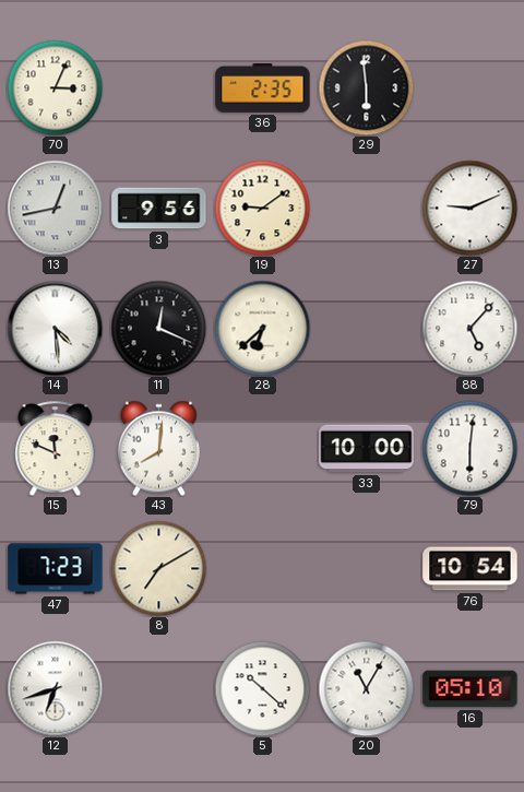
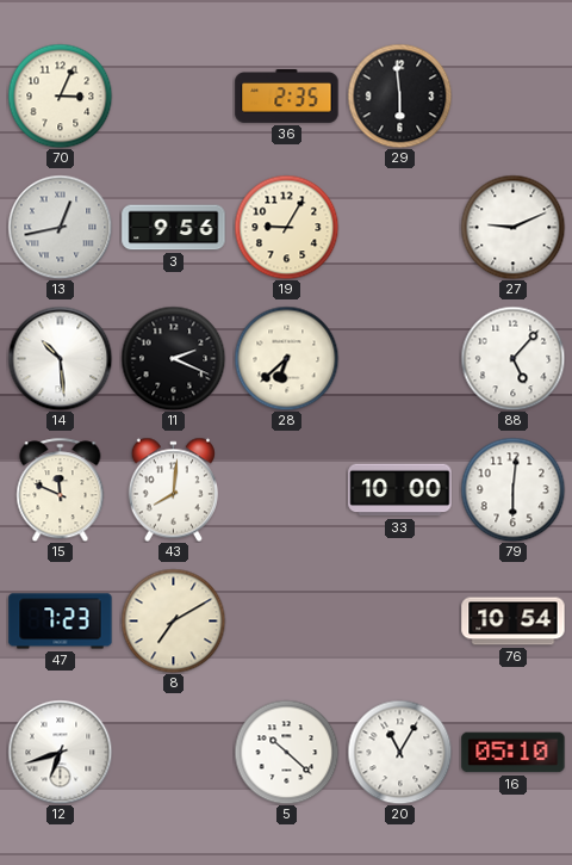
19: 9:09 -> 9:05 (286, 227)
14: 4:29 -> 10:29 (60, 358)
11: 12:19 -> 2:19 (173, 358)
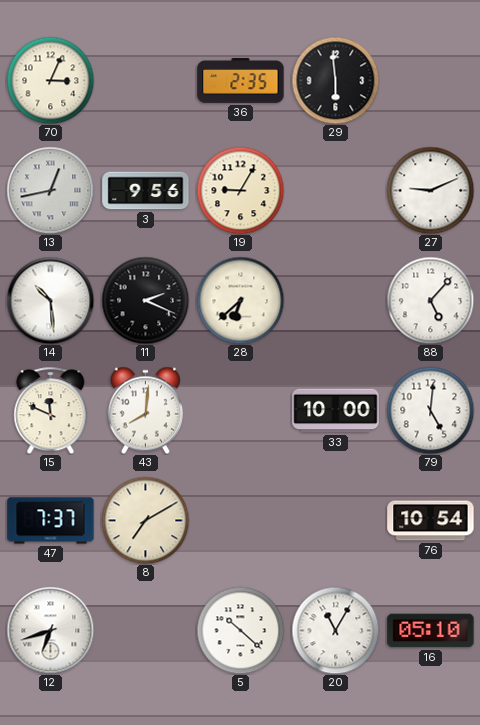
79: 6:01 -> 5:01 (430, 410)
47: 7:23 -> 7:37 (51, 521)
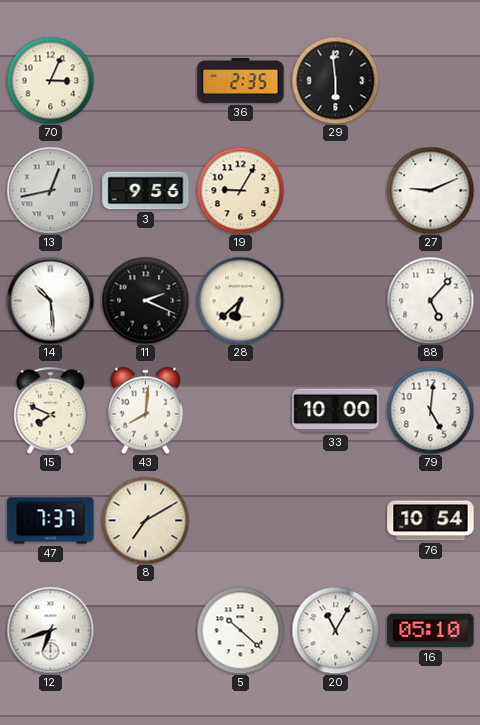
15: 11:49 -> 7:49 (51, 410)
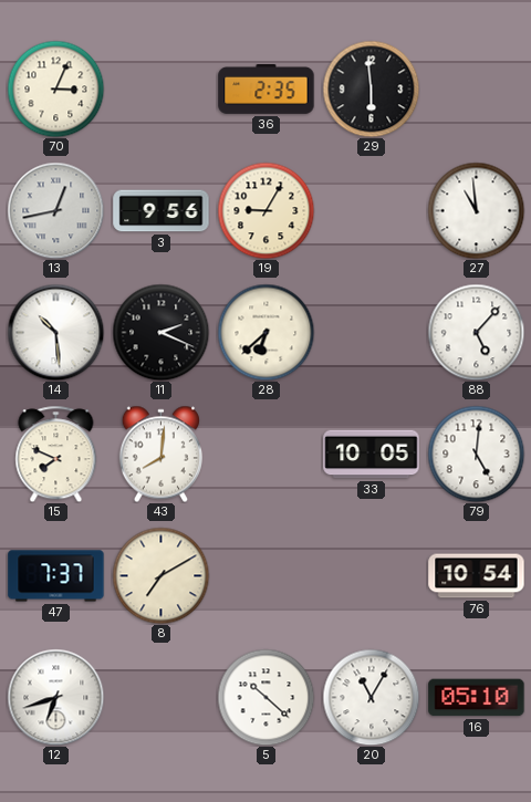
27: 9:11 -> 10:59 (476, 210)
33: 10:00 -> 10:05 (372, 455)
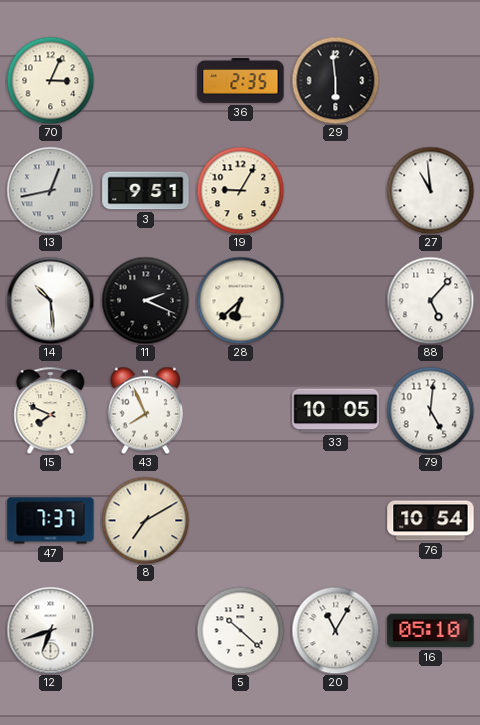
3: 9:56 -> 9:51 (146, 191)
43: 8:01 -> 7:56 (145, 410)
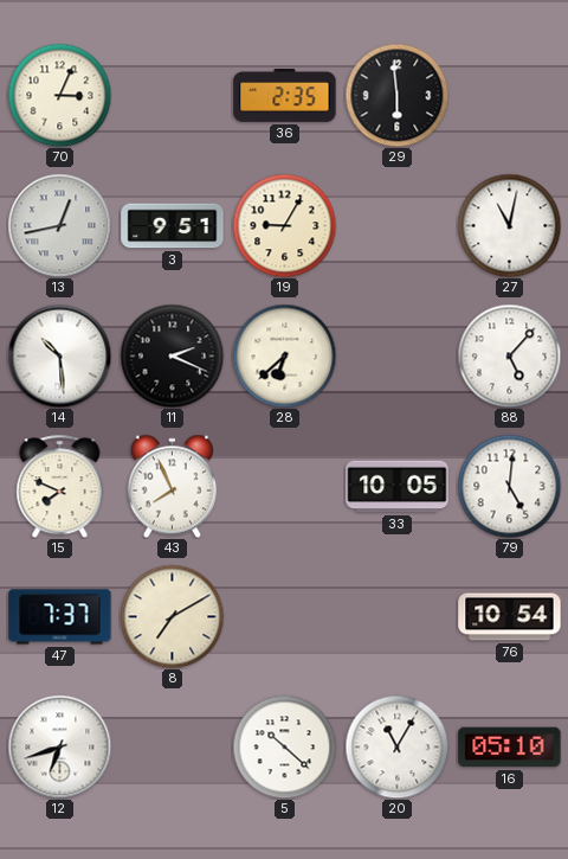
27: 10:59 -> 11:02 (509, 225)
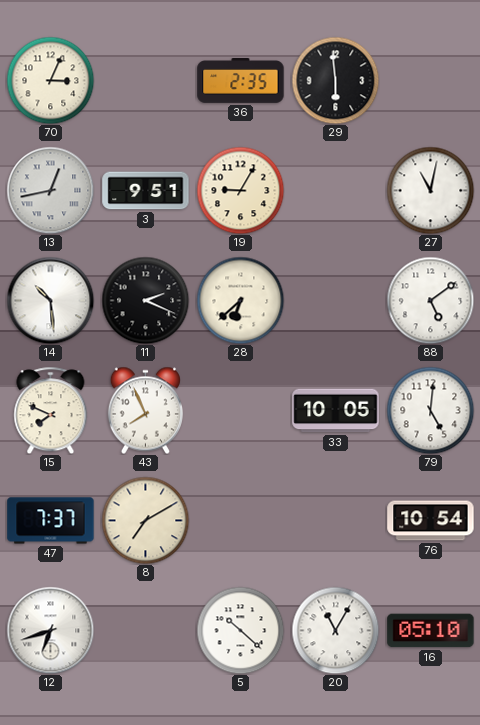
88: 5:07 -> 5:09 (430, 300)
